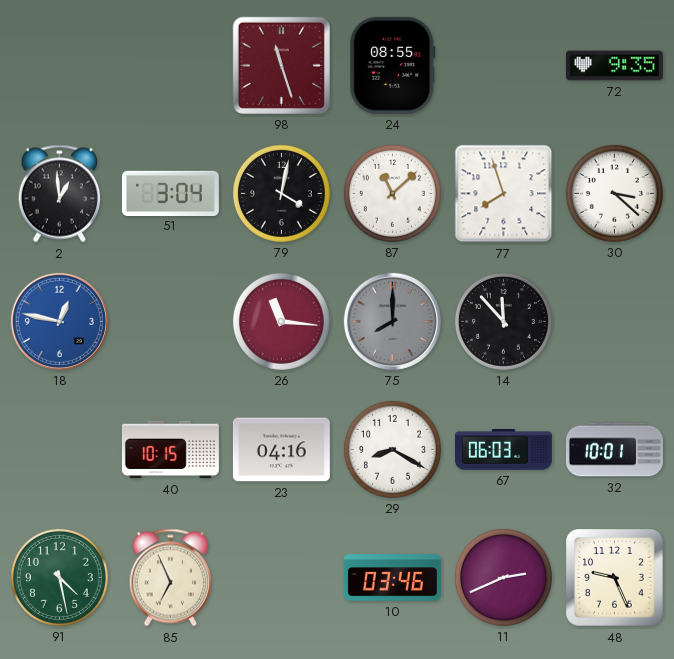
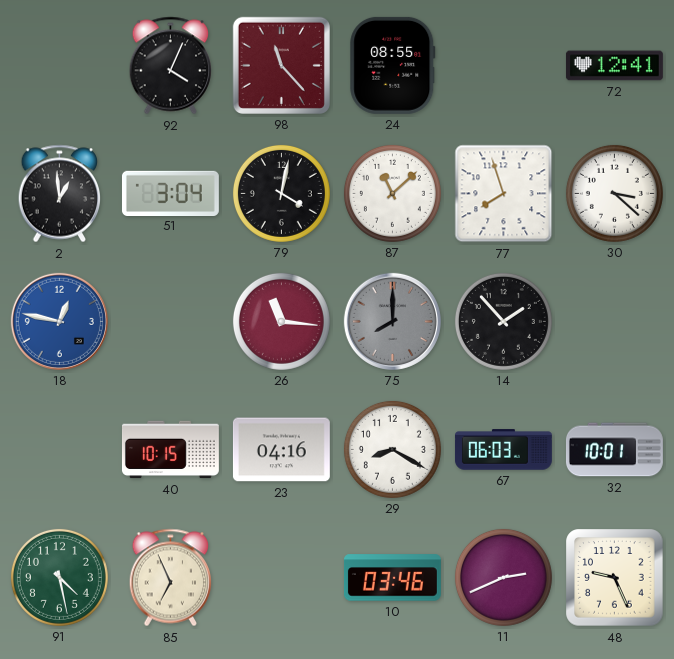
92: none -> 4:04 (171, 66)
98: 11:27 -> 11:23 (281, 65)
72: 9:35 -> 12:41 (614, 66)
14: 11:53 -> 1:53 (503, 321)
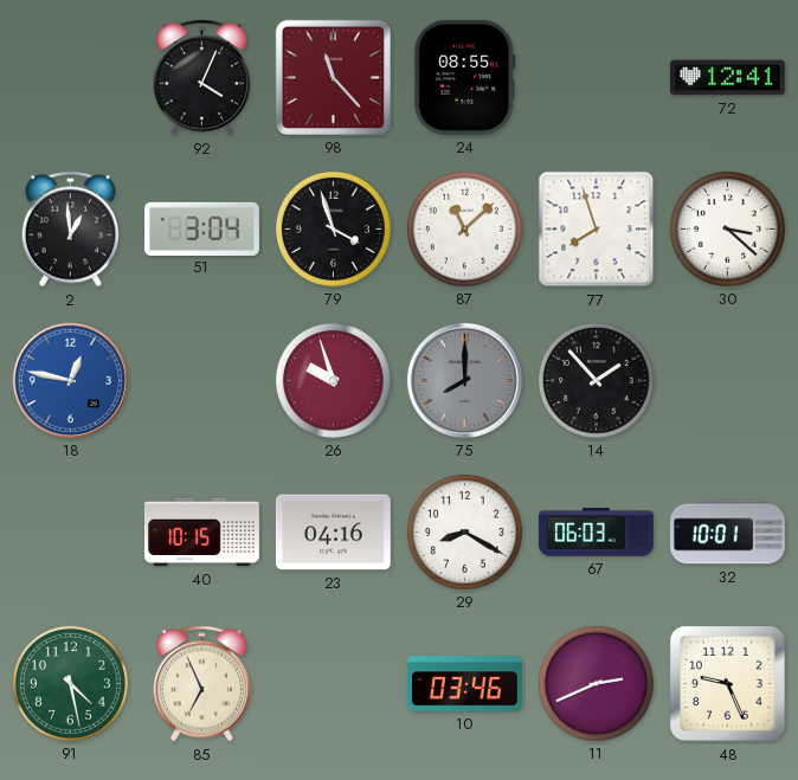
79: 4:02 -> 3:57 (333, 228)
26: 11:16 -> 9:57 (333, 380)
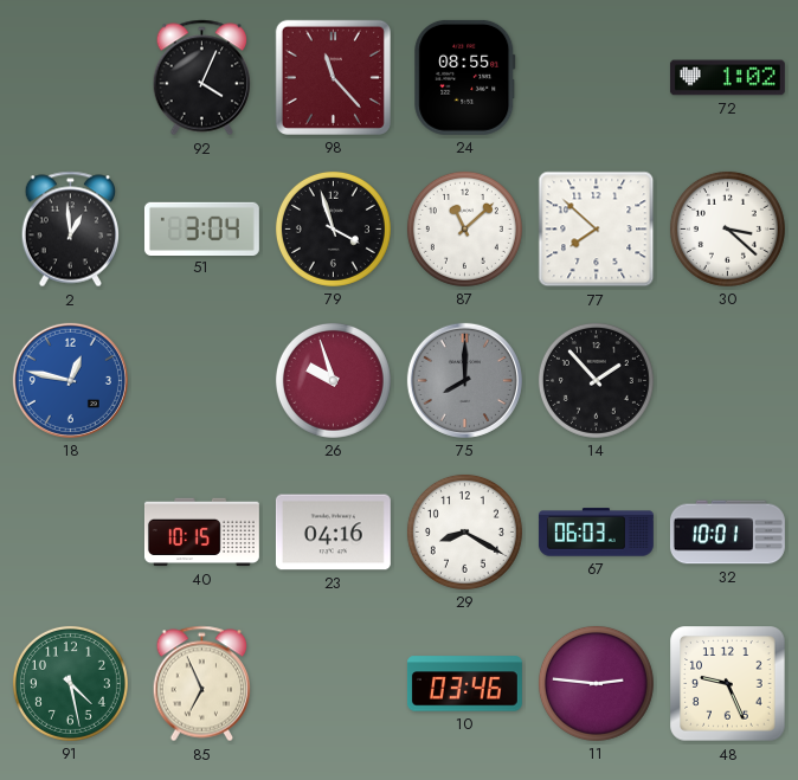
72: 12:41 -> 1:02 (727, 78)
77: 7:57 -> 7:52 (597, 230)
11: 2:41 -> 2:46 (596, 683)
